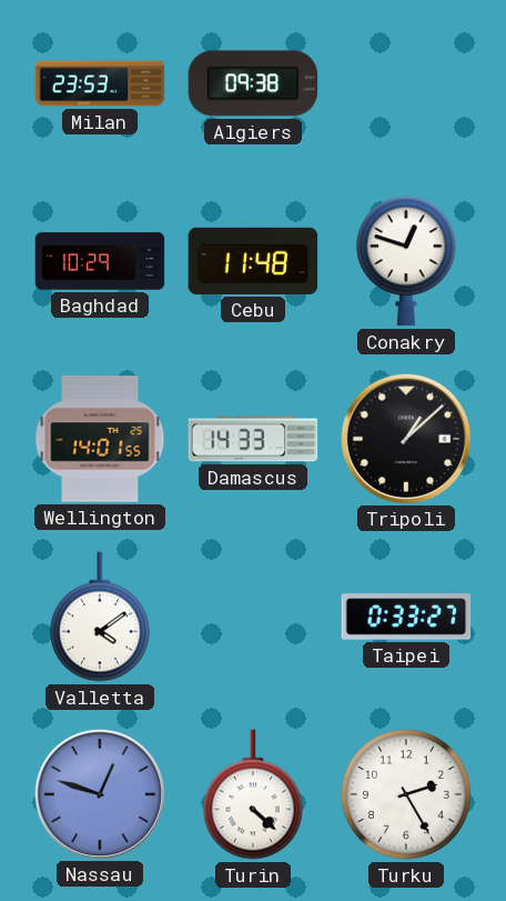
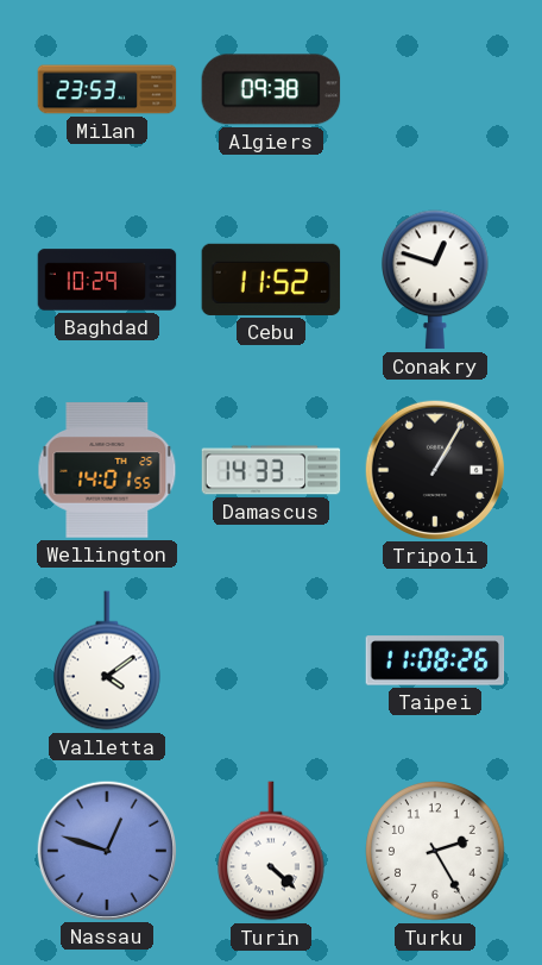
Cebu: 11:48 -> 11:52 (271, 280)
Tripoli: 1:08 -> 1:05 (434, 469)
Taipei: 0:33 -> 11:08 (435, 660)
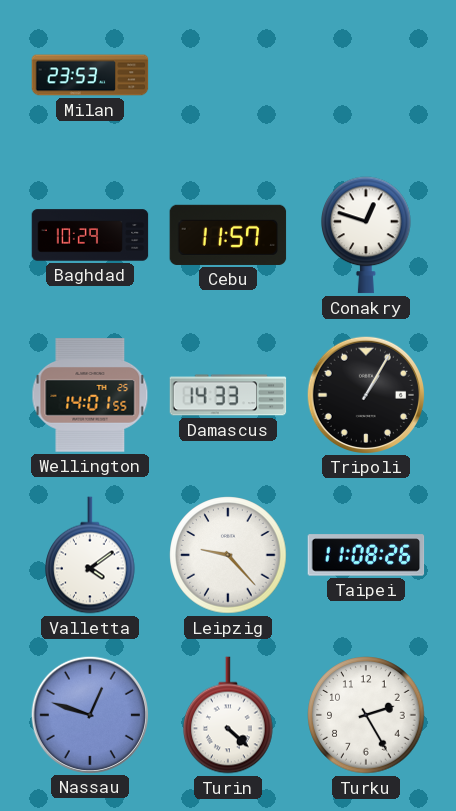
Algiers: 09:38 -> none (271, 89)
Cebu: 11:52 -> 11:57 (228, 235)
Leipzig: none -> 9:23 (228, 555)
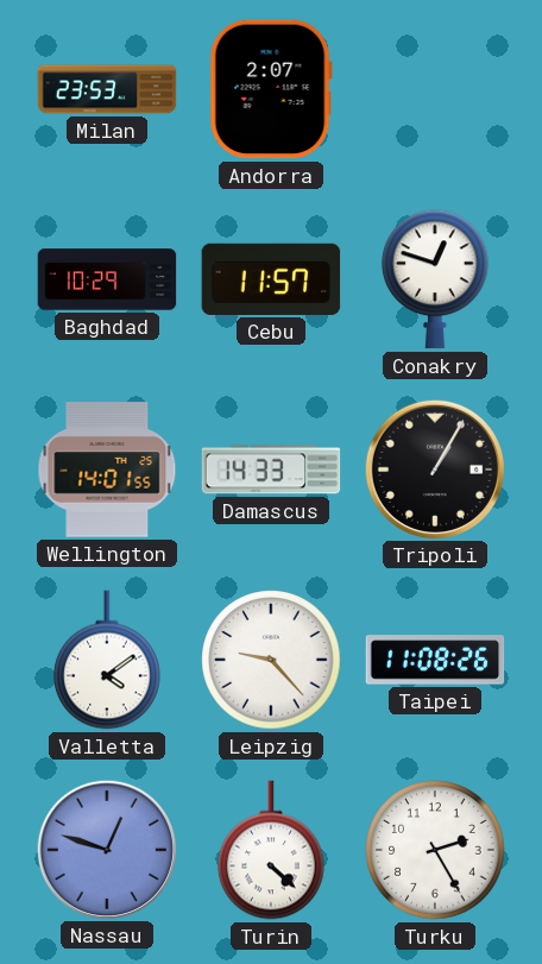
Andorra: none -> 2:07 (271, 89)
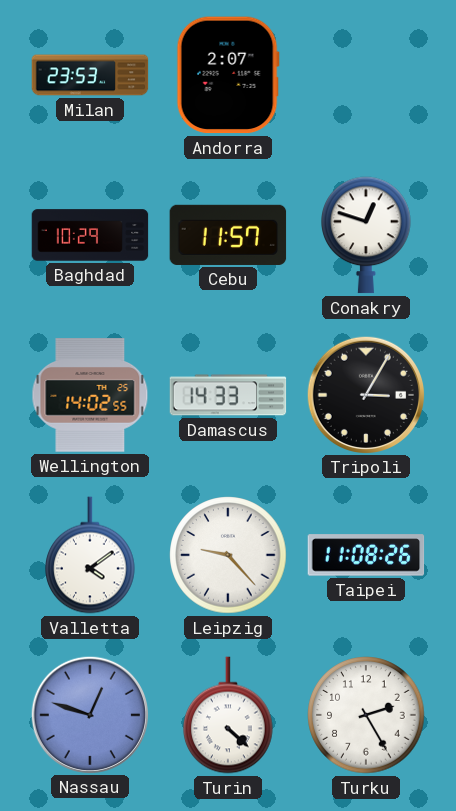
Wellington: 14:01 -> 14:02 (90, 395)
Tripoli: 1:05 -> 3:05 (365, 394)
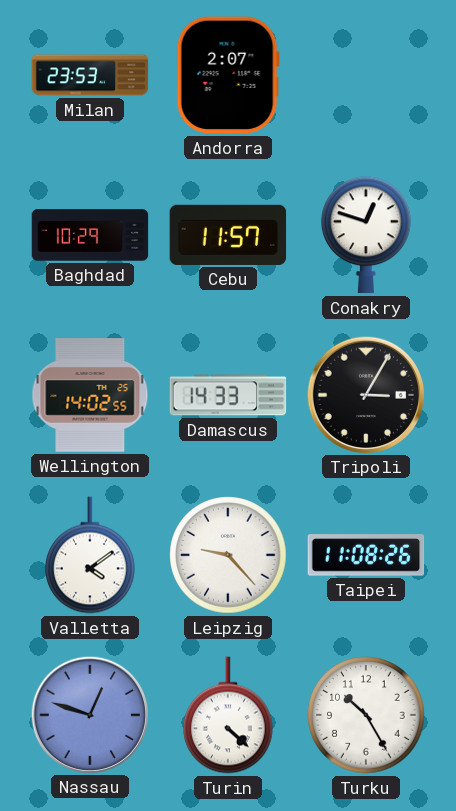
Turku: 2:25 -> 10:25 (366, 715)
